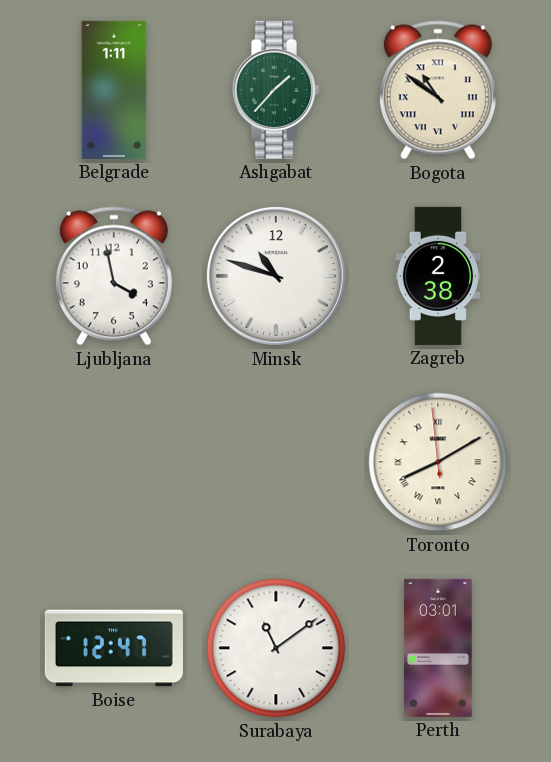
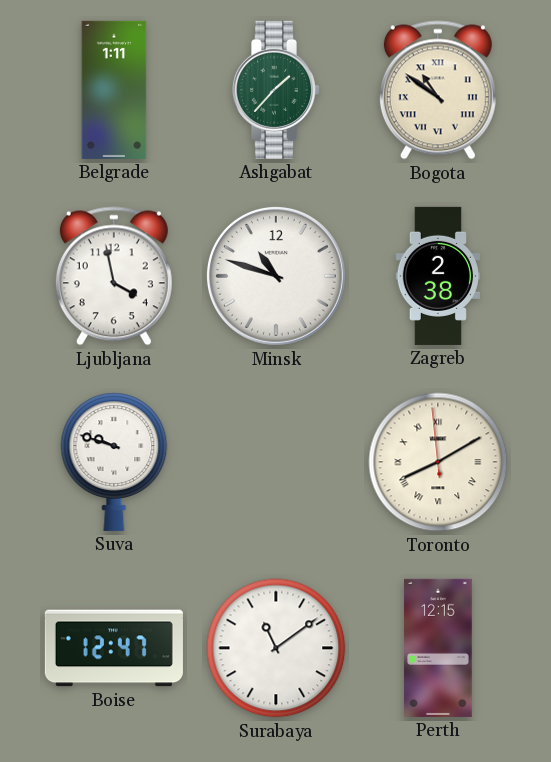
Suva: none -> 9:48 (114, 462)
Perth: 03:01 -> 12:15 (438, 648)
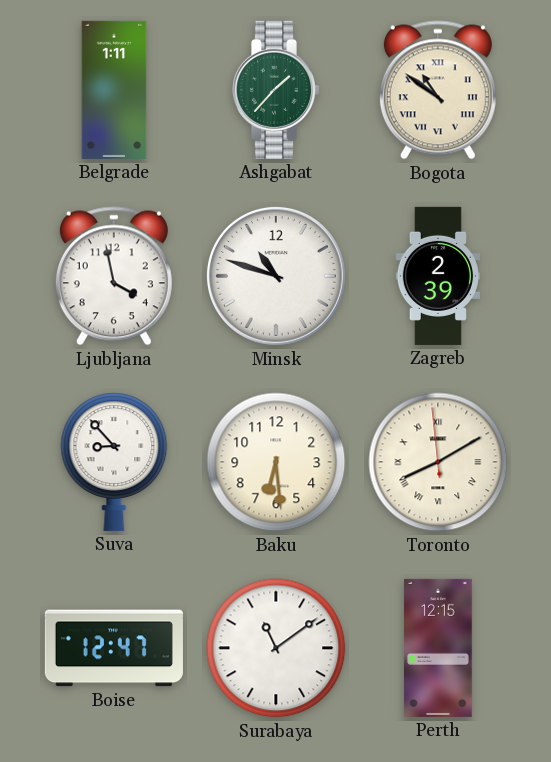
Zagreb: 2:38 -> 2:39 (437, 276)
Suva: 9:48 -> 8:53 (114, 462)
Baku: none -> 6:29 (276, 462)
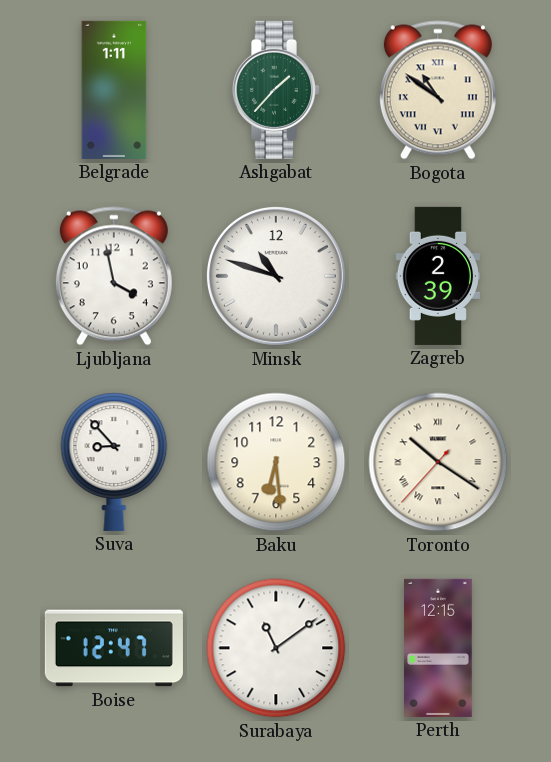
Toronto: 8:09 -> 10:20 (438, 462)
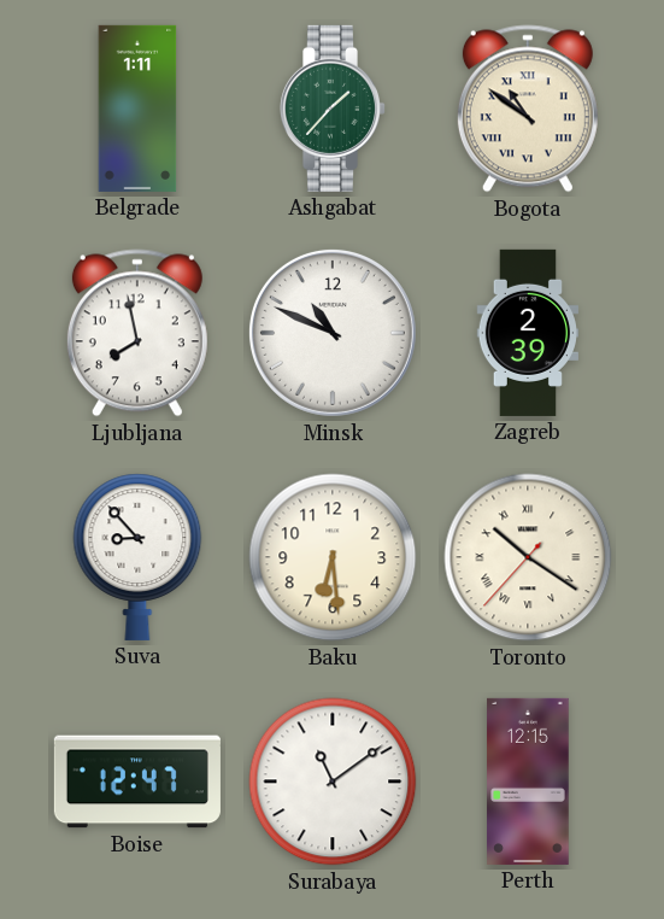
Ljubljana: 3:58 -> 7:58 (137, 333)
Minsk: 10:48 -> 10:49 (333, 333)
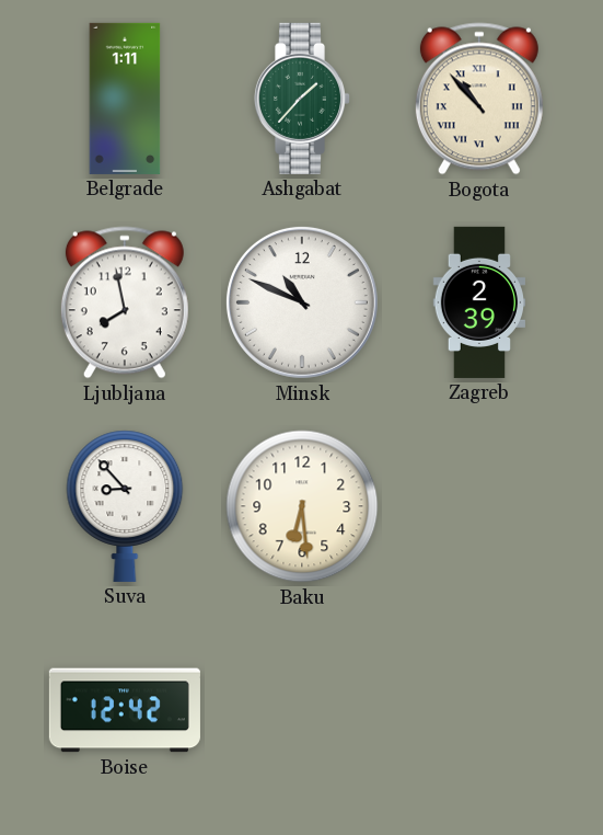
Bogota: 10:51 -> 10:53 (479, 99)
Toronto: 10:20 -> none (528, 557)
Boise: 12:47 -> 12:42 (125, 710)
Surabaya: 11:09 -> none (333, 782)
Perth: 12:15 -> none (528, 782)
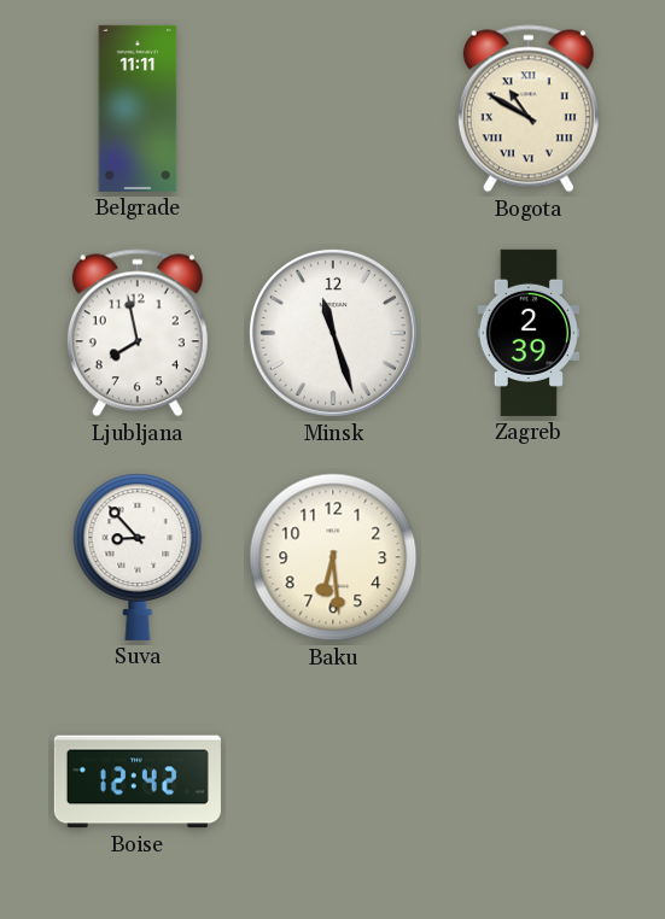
Belgrade: 1:11 -> 11:11 (138, 109)
Ashgabat: 1:37 -> none (301, 99)
Bogota: 10:53 -> 10:50 (529, 109)
Minsk: 10:49 -> 11:27 (333, 333)
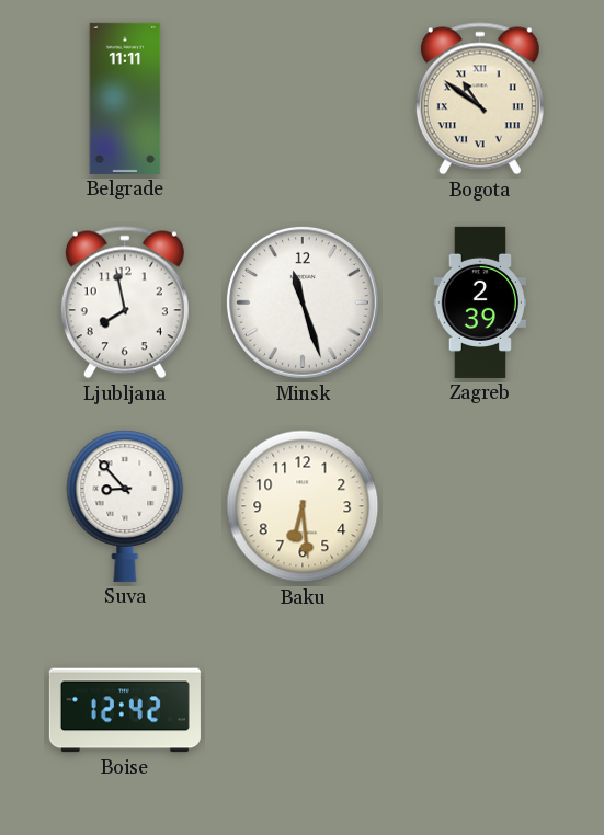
Bogota: 10:50 -> 10:51 (480, 99)
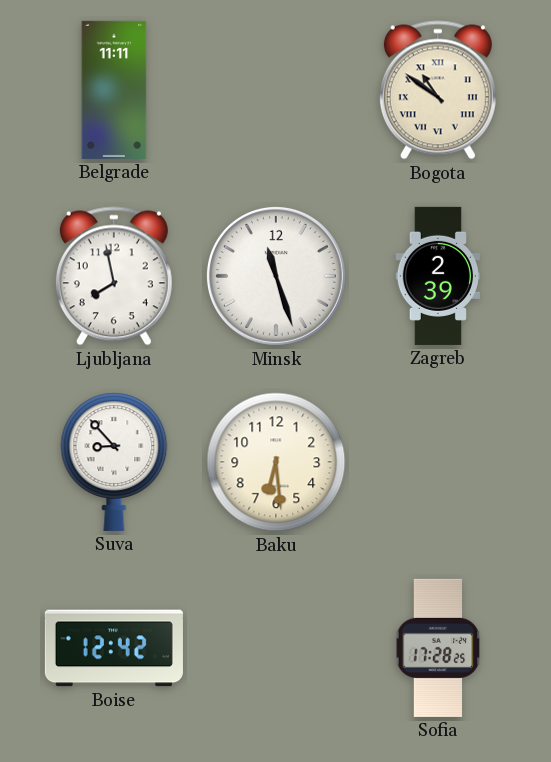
Sofia: none -> 17:28 (438, 648)
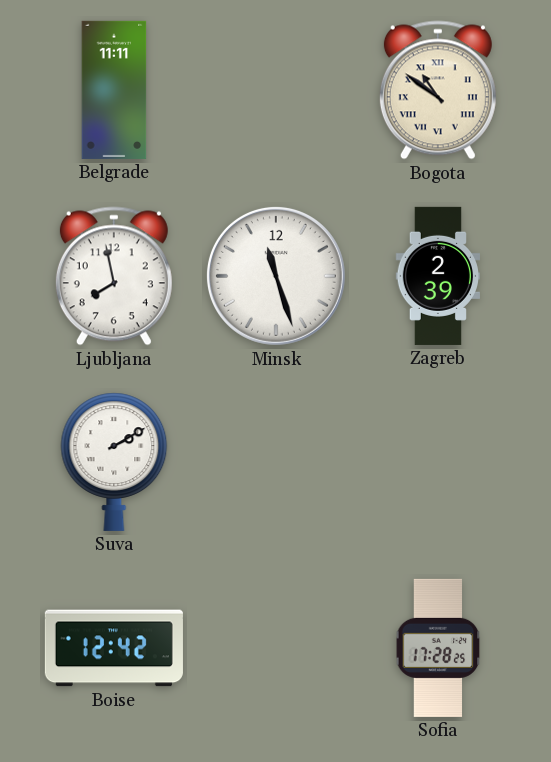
Suva: 8:53 -> 2:10 (114, 462)
Baku: 6:29 -> none (276, 462)
